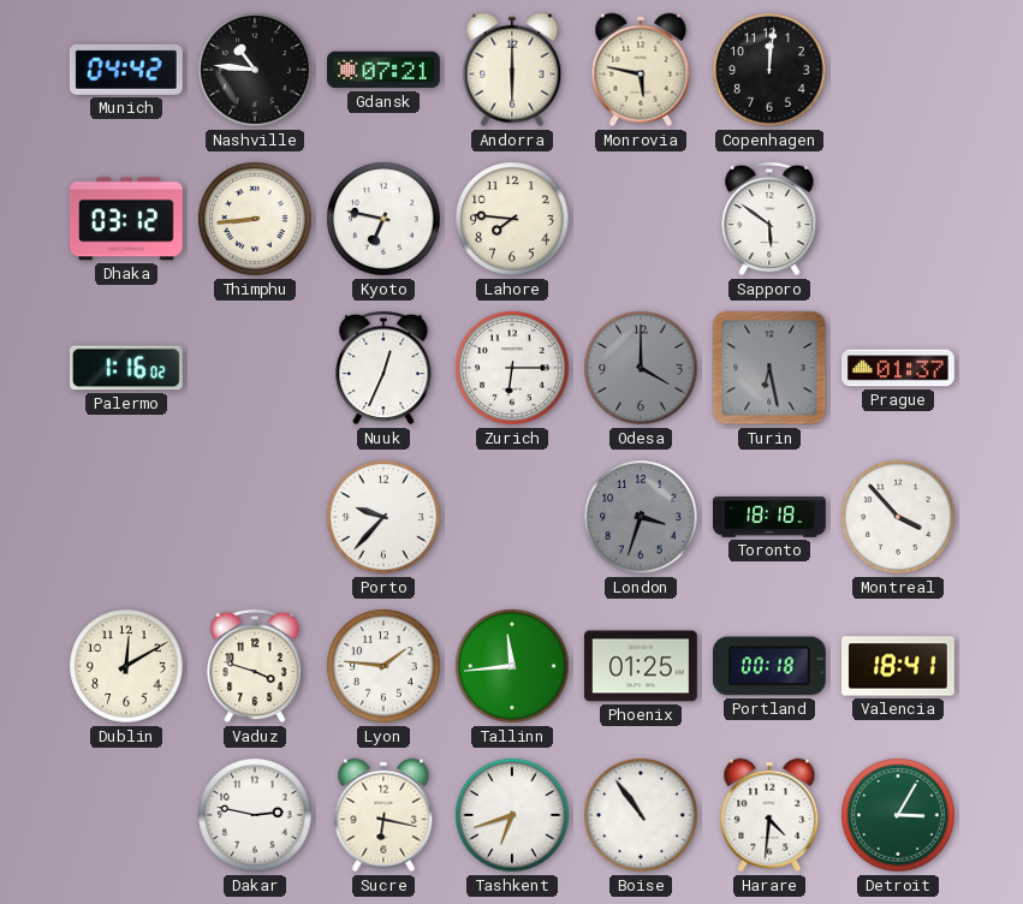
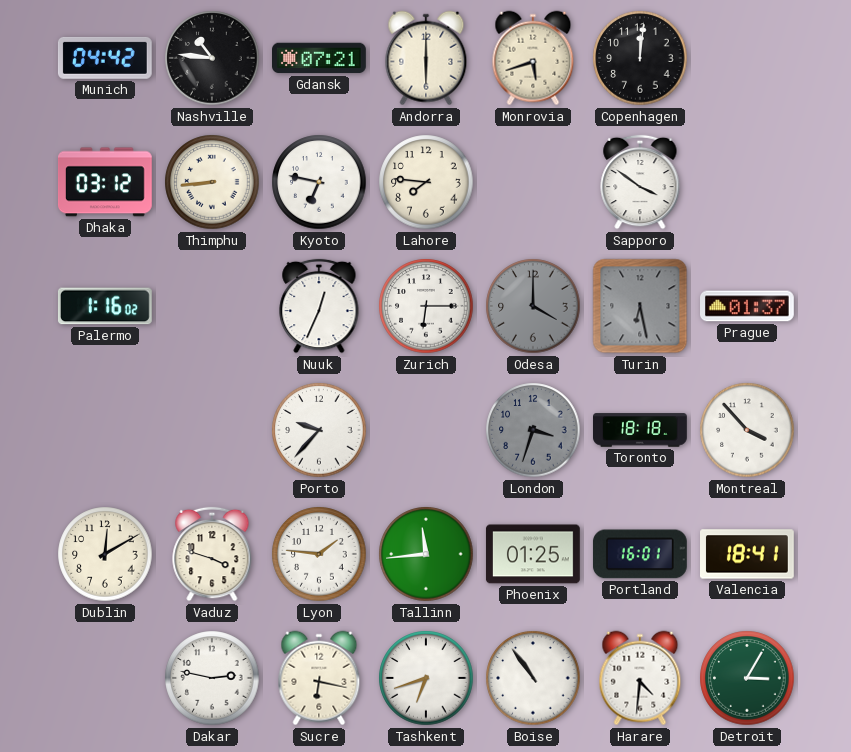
Monrovia: 5:47 -> 5:42 (533, 58)
Sapporo: 5:51 -> 3:51 (640, 182)
Portland: 00:18 -> 16:01 (640, 554)
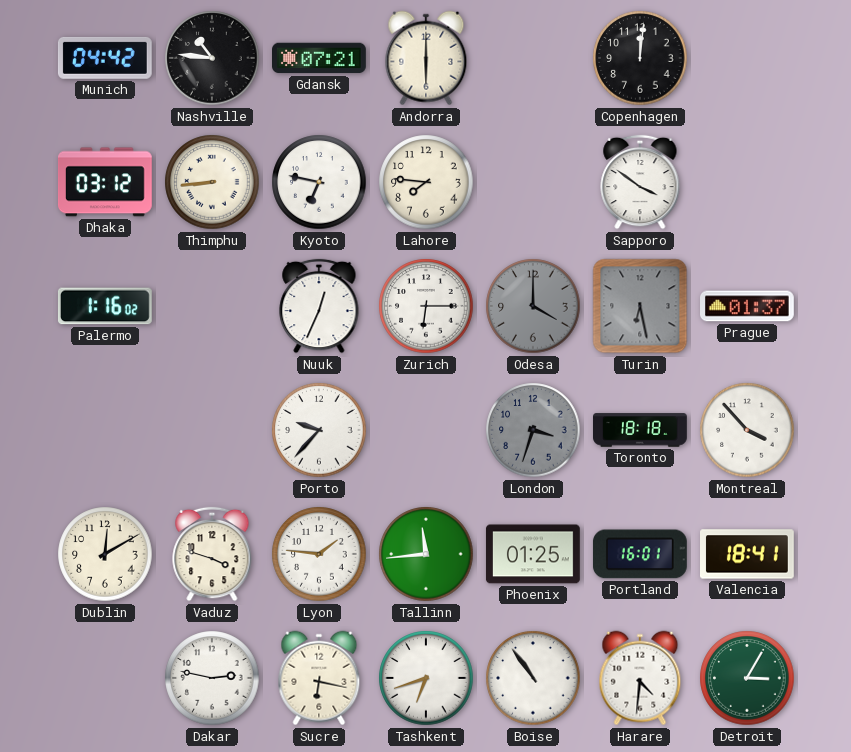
Monrovia: 5:42 -> none (533, 58)
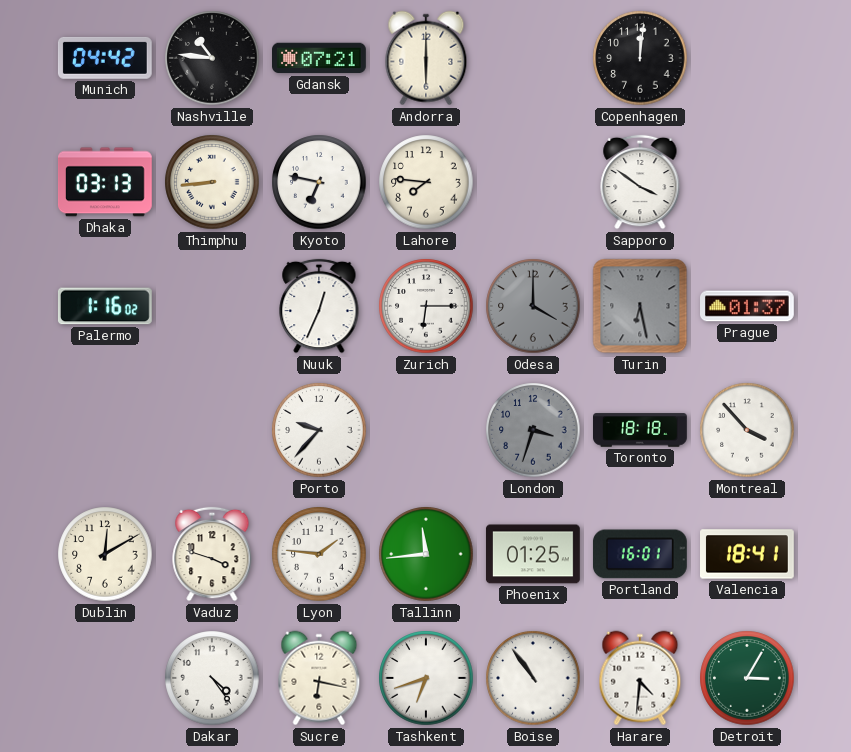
Dhaka: 03:12 -> 03:13 (105, 182)
Dakar: 2:47 -> 4:24 (212, 678)
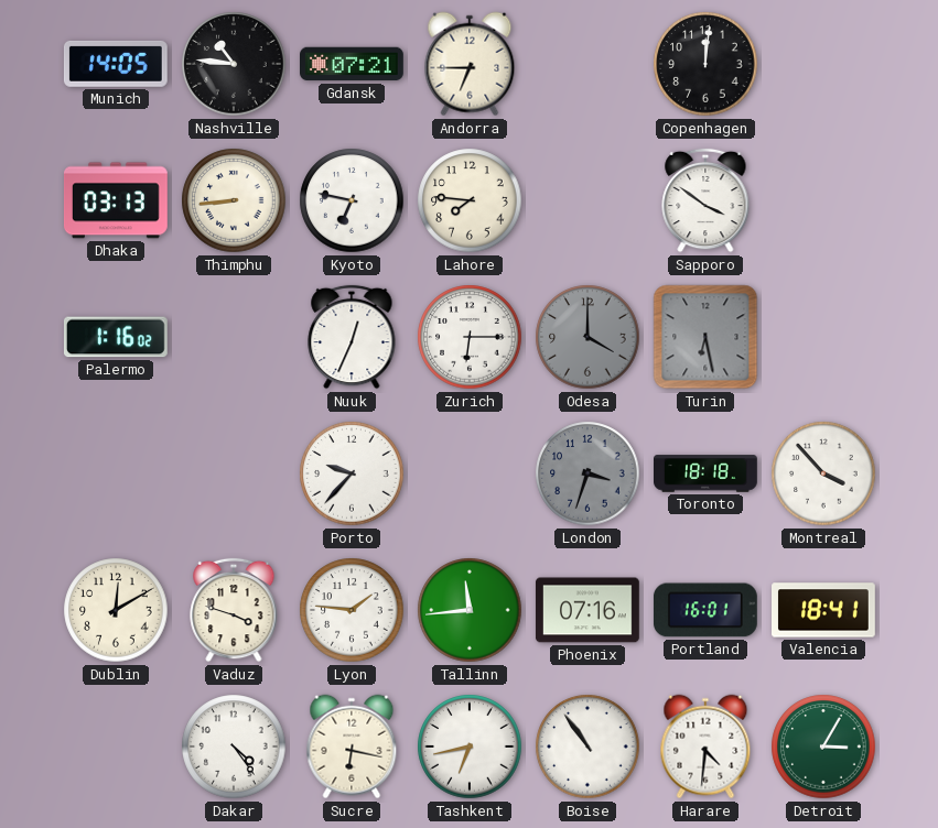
Munich: 04:42 -> 14:05 (116, 64)
Andorra: 6:00 -> 6:45 (470, 64)
Prague: 01:37 -> none (748, 306)
Phoenix: 01:25 -> 07:16 (587, 610)
Tashkent: 6:42 -> 6:43 (470, 747)
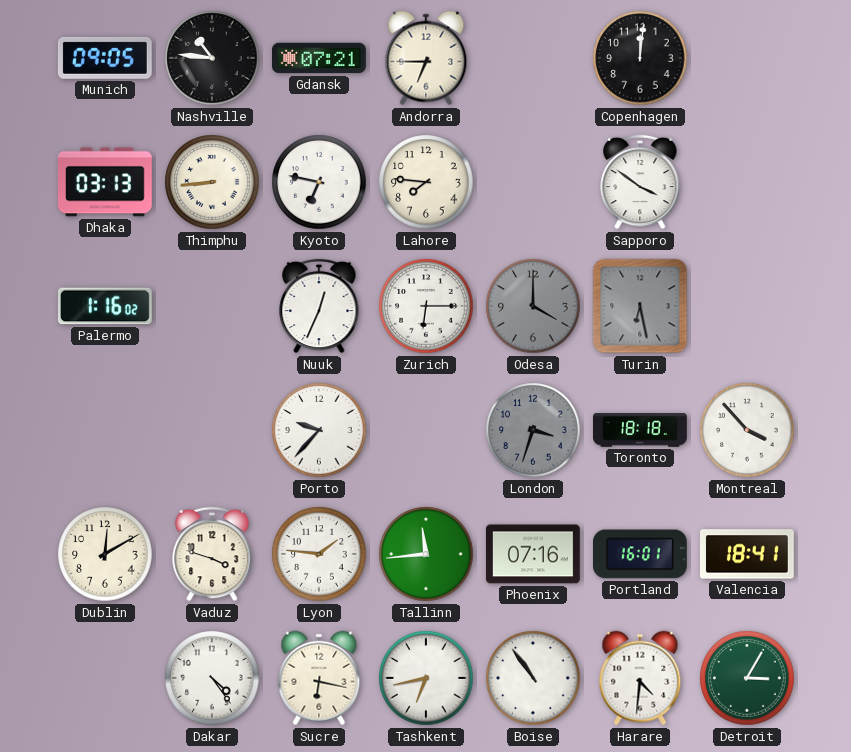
Munich: 14:05 -> 09:05 (105, 58)
